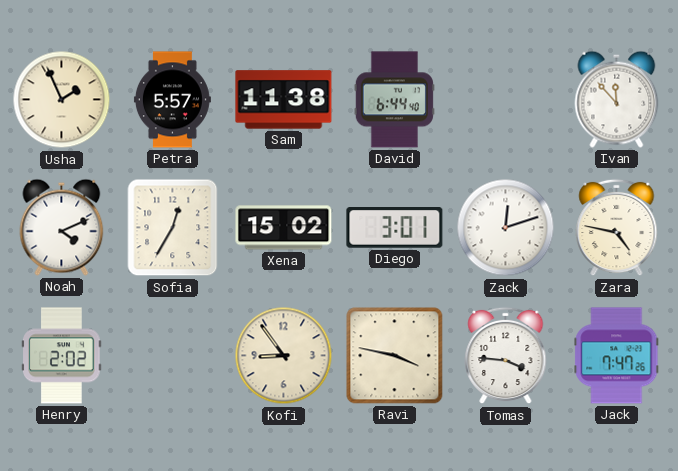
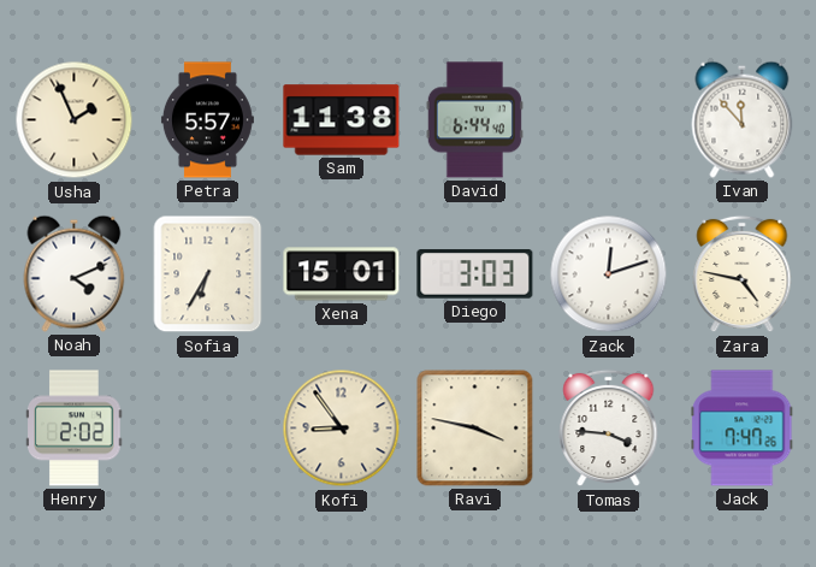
Sofia: 12:35 -> 6:35 (208, 274)
Xena: 15:02 -> 15:01 (342, 274)
Diego: 3:01 -> 3:03 (475, 274)
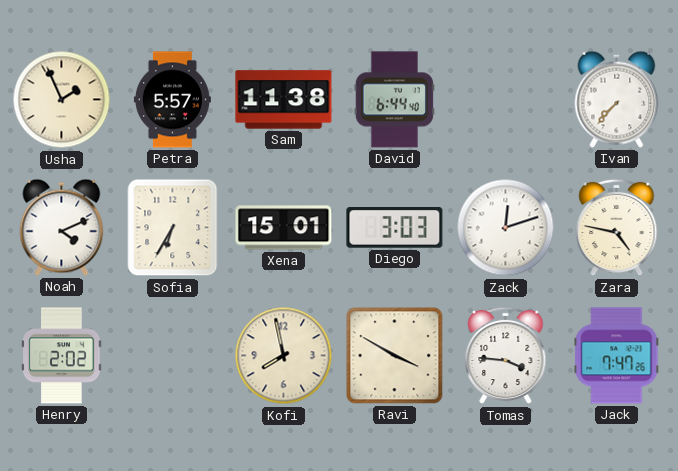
Ivan: 11:53 -> 7:37 (617, 99)
Kofi: 8:54 -> 7:58 (284, 356)
Ravi: 3:47 -> 3:50 (395, 356)
